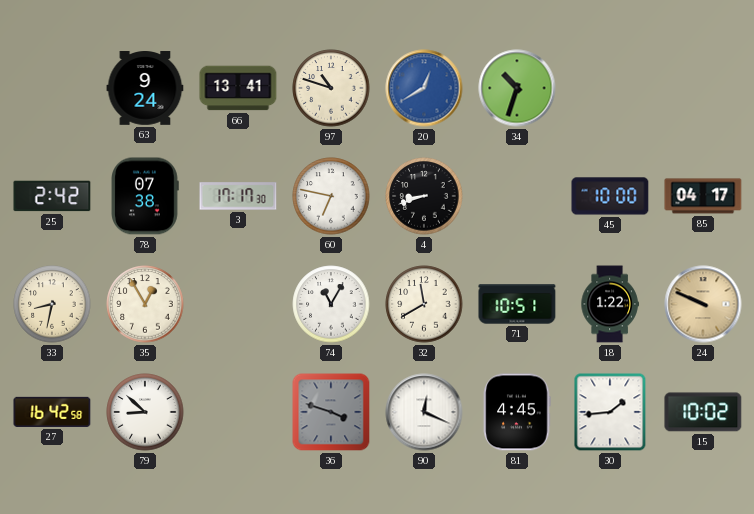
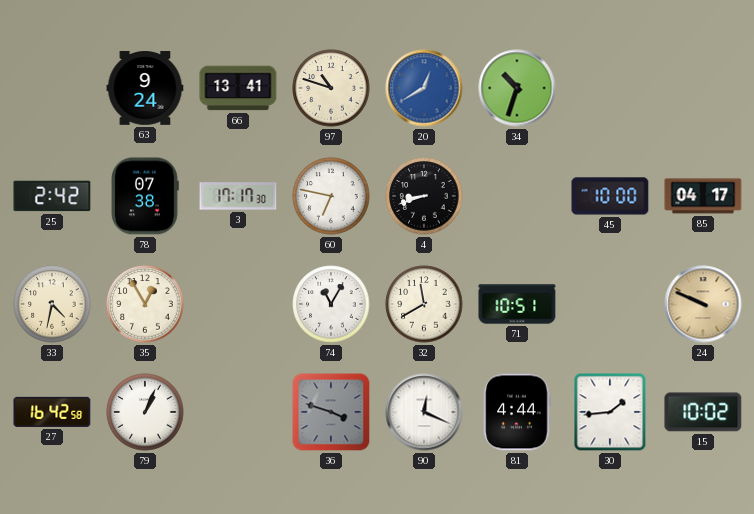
33: 8:32 -> 4:32 (52, 304)
18: 1:22 -> none (610, 304)
79: 8:52 -> 1:04 (145, 412)
81: 4:45 -> 4:44 (517, 412)
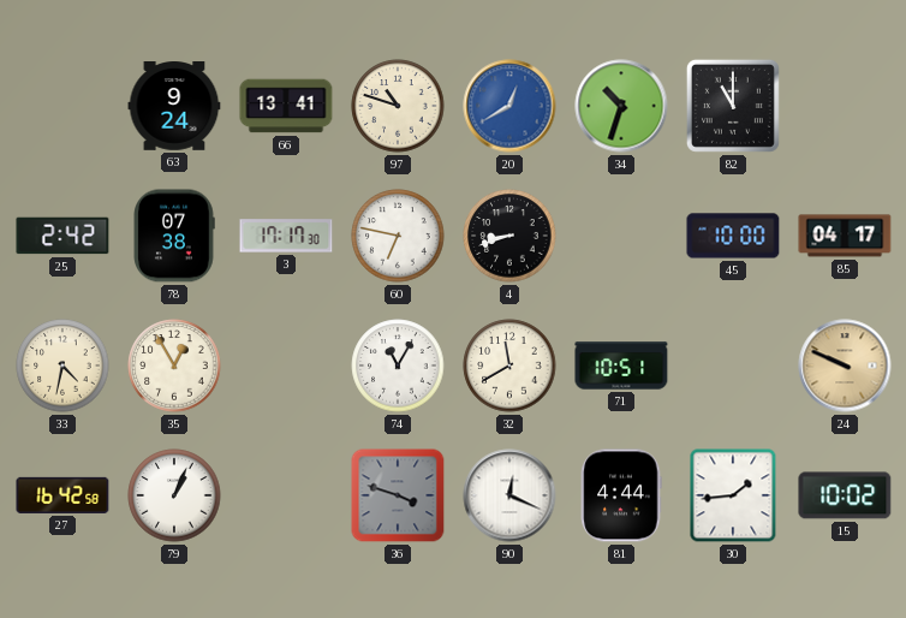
82: none -> 11:00 (733, 106)
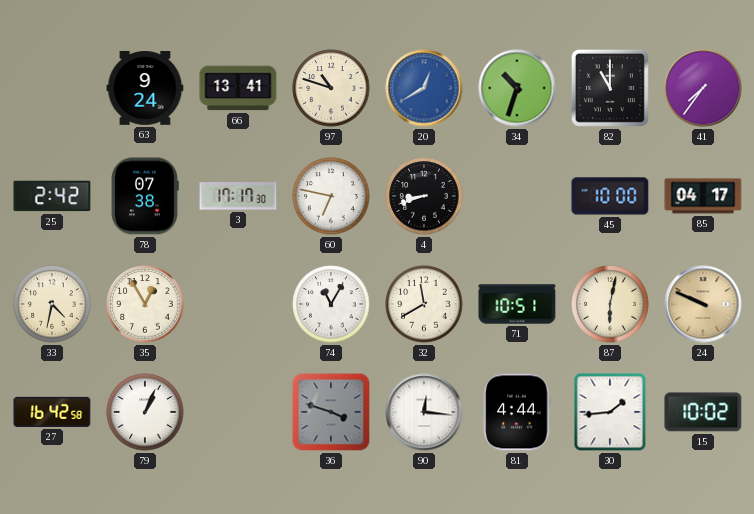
41: none -> 7:36 (703, 88)
87: none -> 6:02 (610, 304)
90: 12:19 -> 12:16 (424, 412)
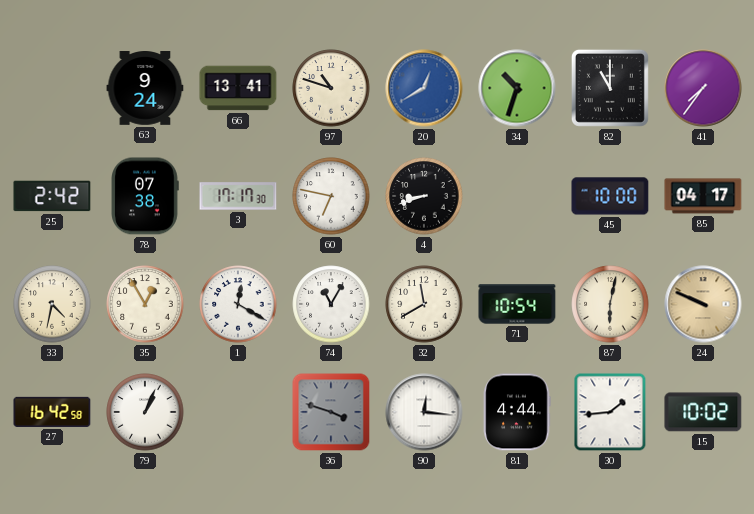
1: none -> 12:20 (238, 304)
71: 10:51 -> 10:54 (517, 304)
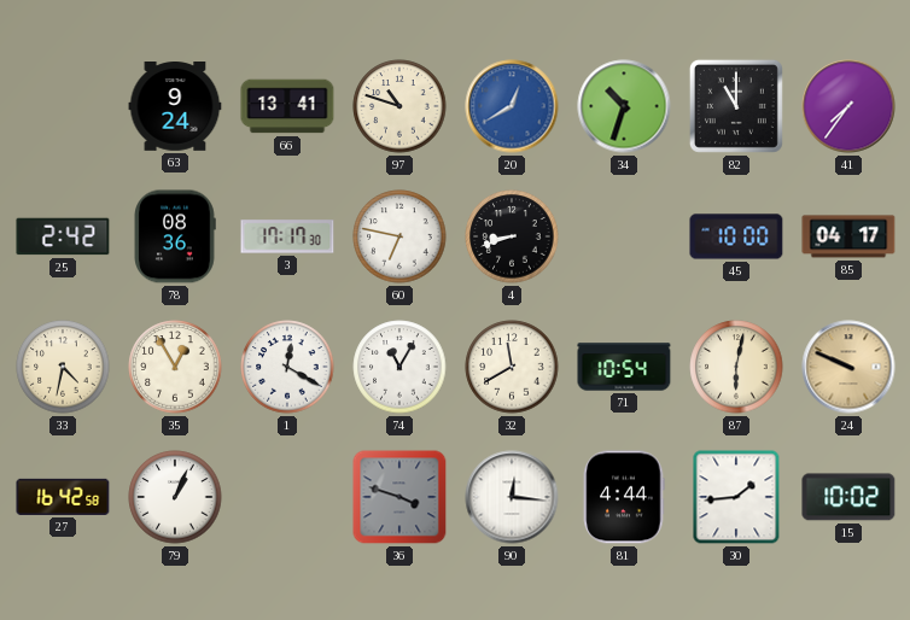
78: 07:38 -> 08:36 (175, 236)
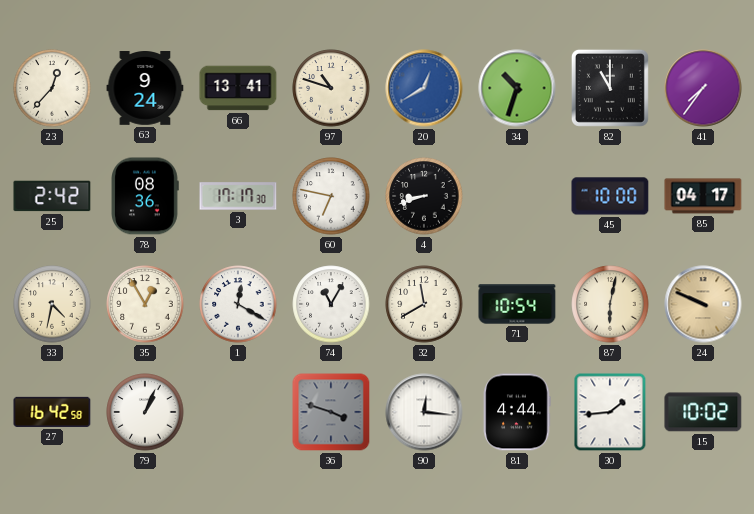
23: none -> 12:37 (52, 88)
